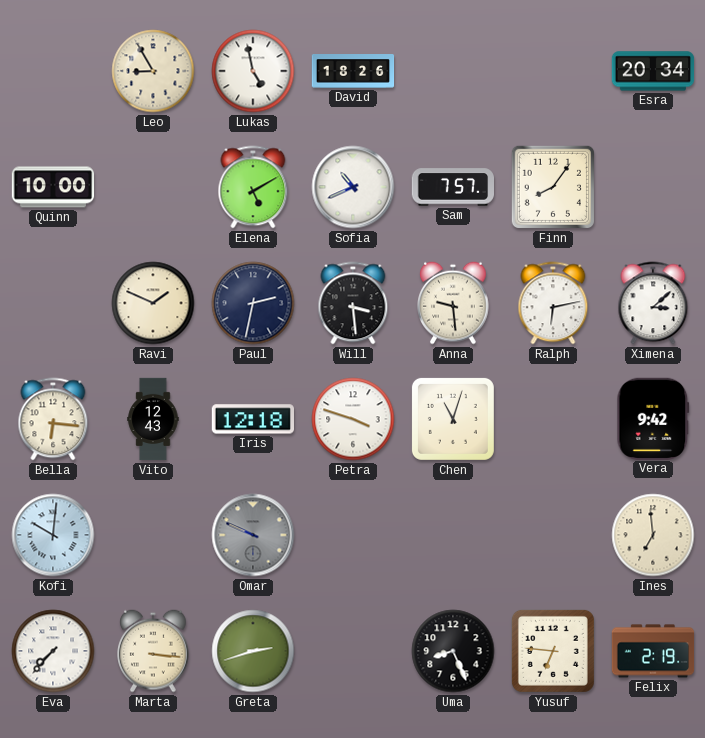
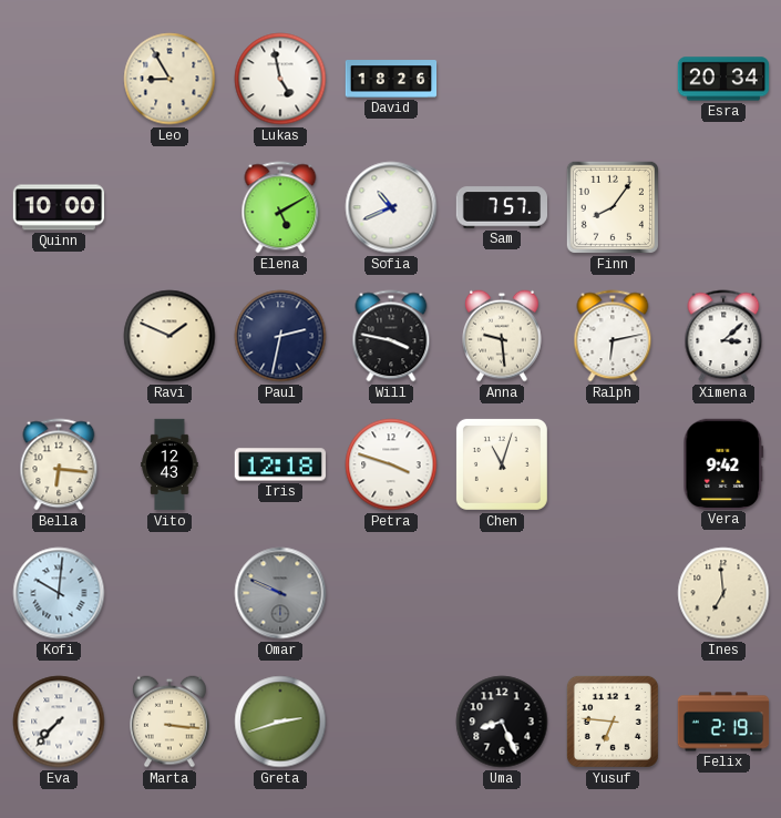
Will: 3:29 -> 3:47 (391, 336)
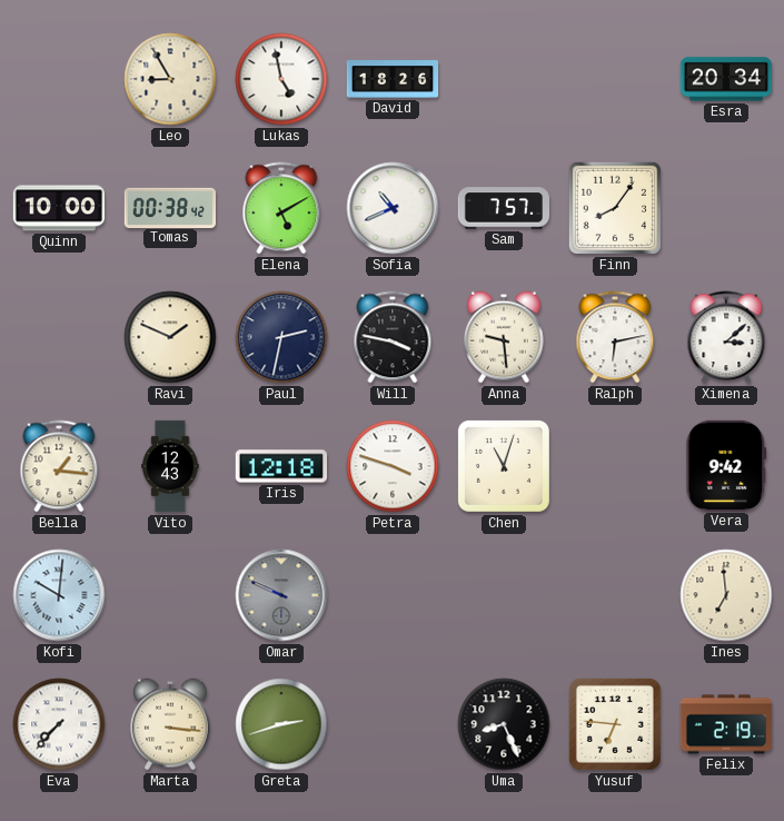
Tomas: none -> 00:38 (169, 207)
Bella: 6:16 -> 1:16 (59, 466)
